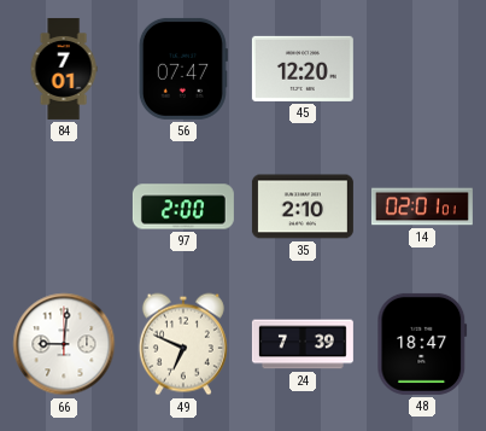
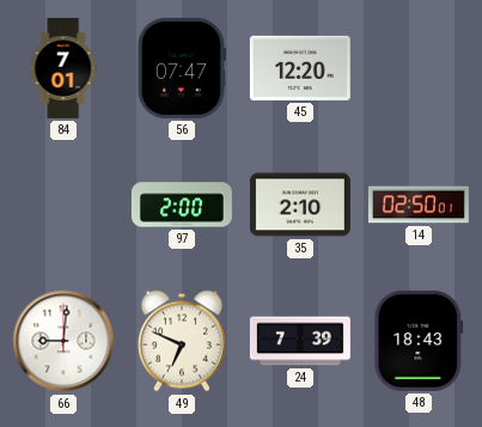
14: 02:01 -> 02:50 (419, 205)
48: 18:47 -> 18:43 (419, 341)
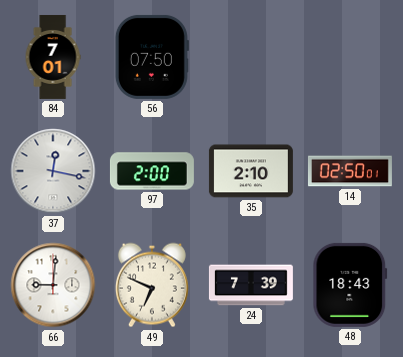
56: 07:47 -> 07:50 (152, 57)
45: 12:20 -> none (300, 68)
37: none -> 12:17 (53, 171)
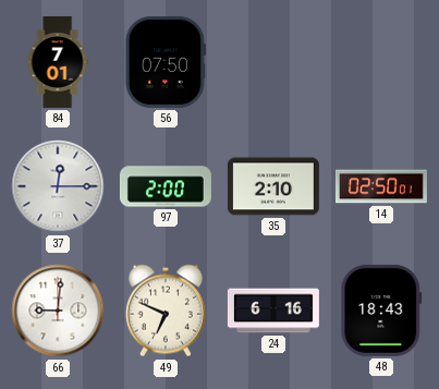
37: 12:17 -> 12:15 (58, 186)
24: 7:39 -> 6:16 (273, 311)
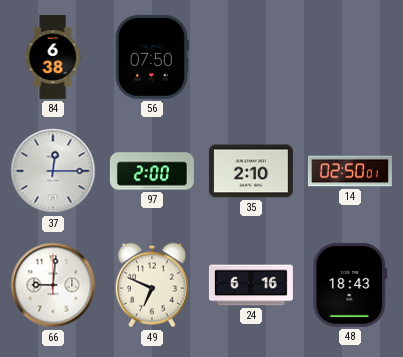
84: 7:01 -> 6:38 (53, 57)
